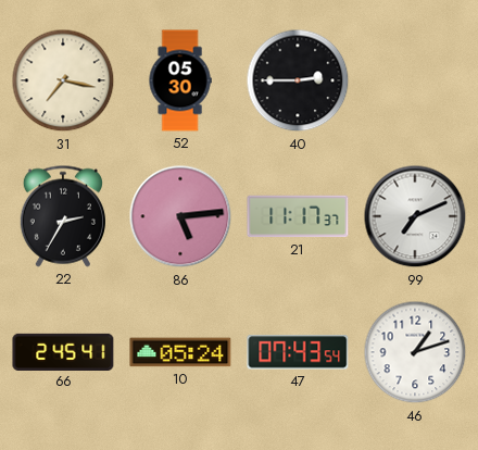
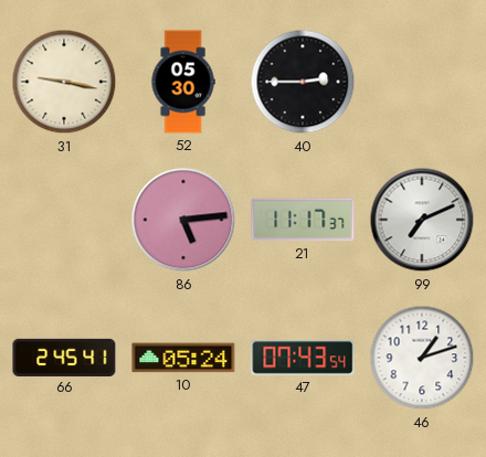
31: 7:17 -> 9:17 (64, 82)
22: 2:35 -> none (63, 216)
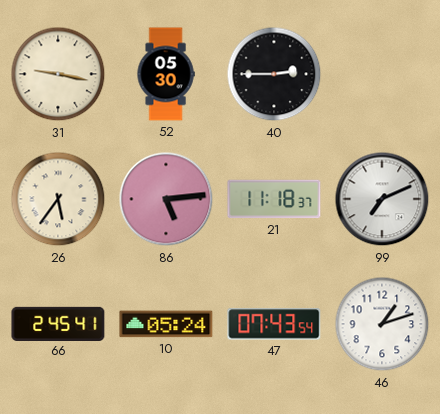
26: none -> 5:36 (58, 199)
21: 11:17 -> 11:18 (274, 199)
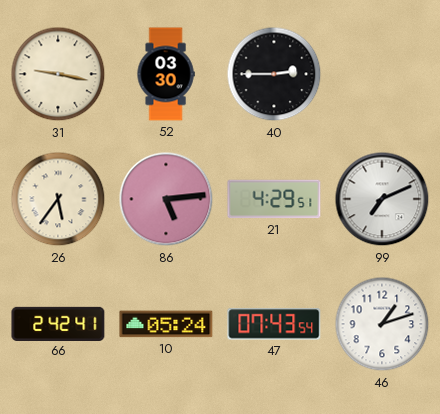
52: 05:30 -> 03:30 (166, 74)
21: 11:18 -> 4:29 (274, 199)
66: 2:45 -> 2:42 (58, 323)
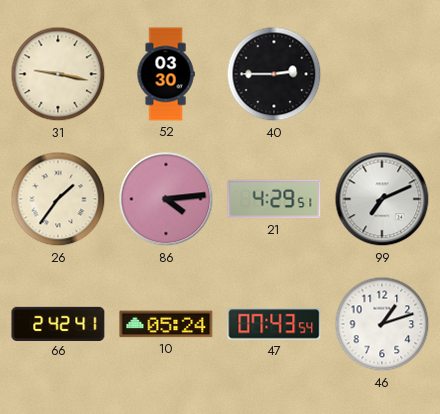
26: 5:36 -> 1:36 (58, 199)
86: 5:14 -> 4:14 (166, 199)
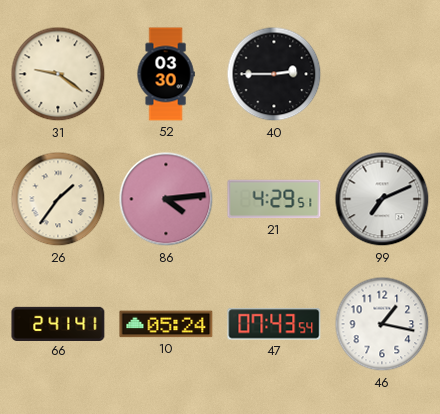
31: 9:17 -> 9:21 (58, 74)
66: 2:42 -> 2:41 (58, 323)
46: 1:12 -> 1:17 (382, 324)
